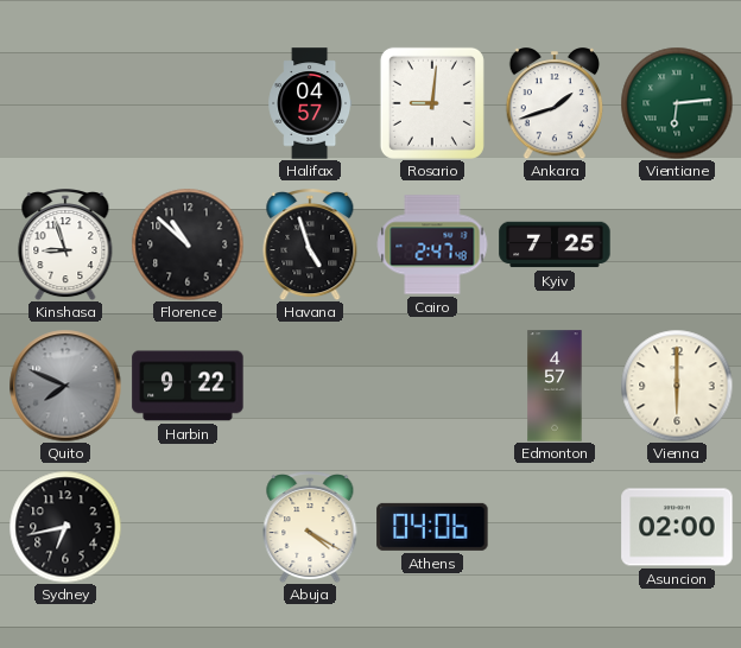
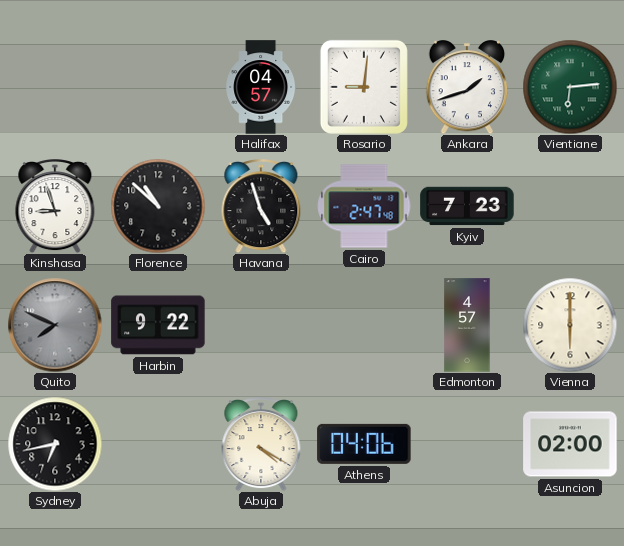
Kyiv: 7:25 -> 7:23 (467, 206)
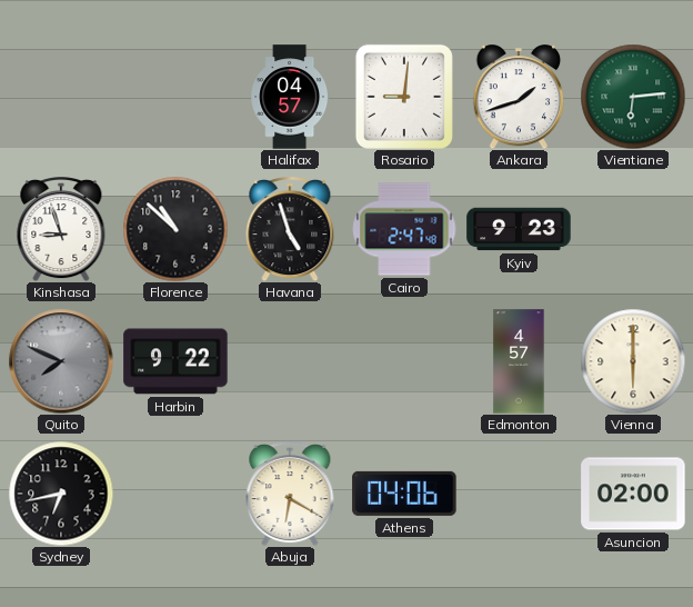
Kyiv: 7:23 -> 9:23 (519, 229)
Abuja: 4:20 -> 6:20 (290, 495)
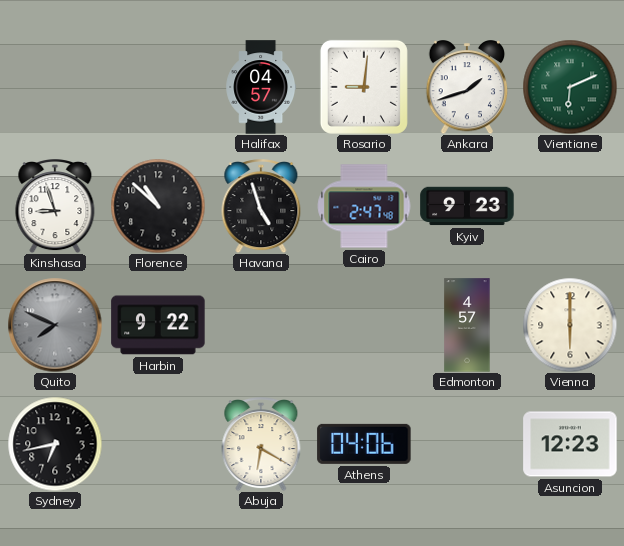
Vientiane: 6:14 -> 6:11 (570, 87)
Asuncion: 02:00 -> 12:23 (570, 444)
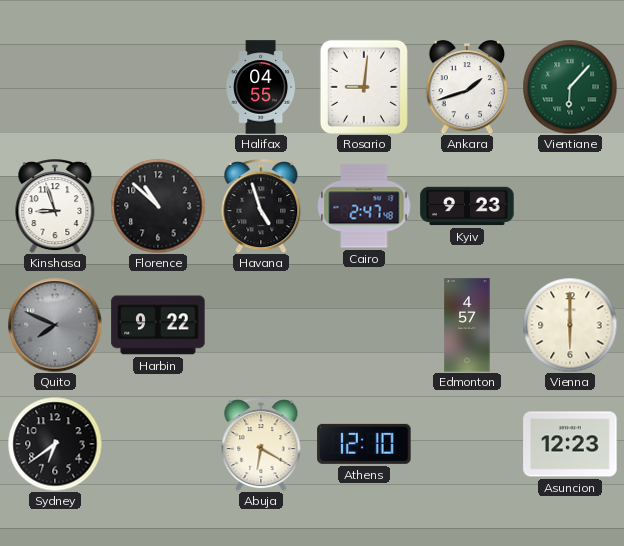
Halifax: 04:57 -> 04:55 (261, 87)
Vientiane: 6:11 -> 6:07 (570, 87)
Sydney: 6:43 -> 6:39 (55, 444)
Athens: 04:06 -> 12:10 (364, 444)
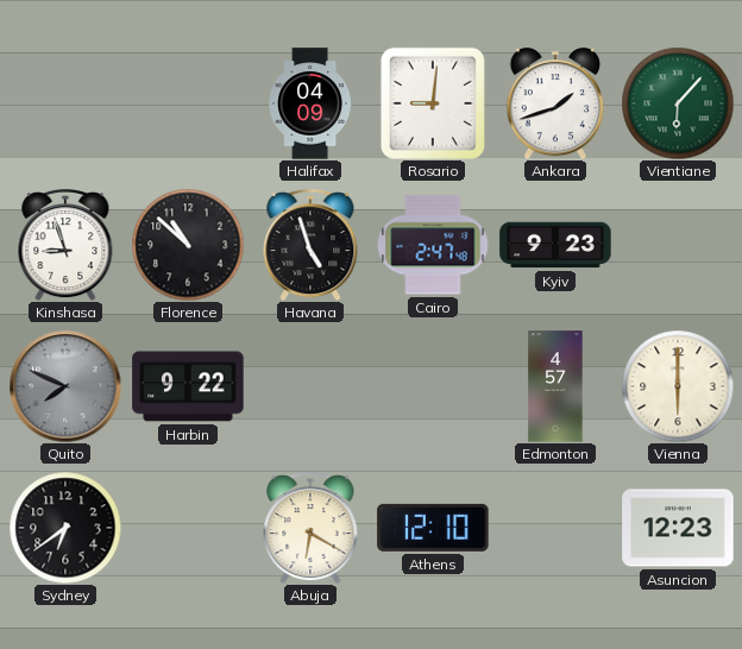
Halifax: 04:55 -> 04:09 (310, 103)
